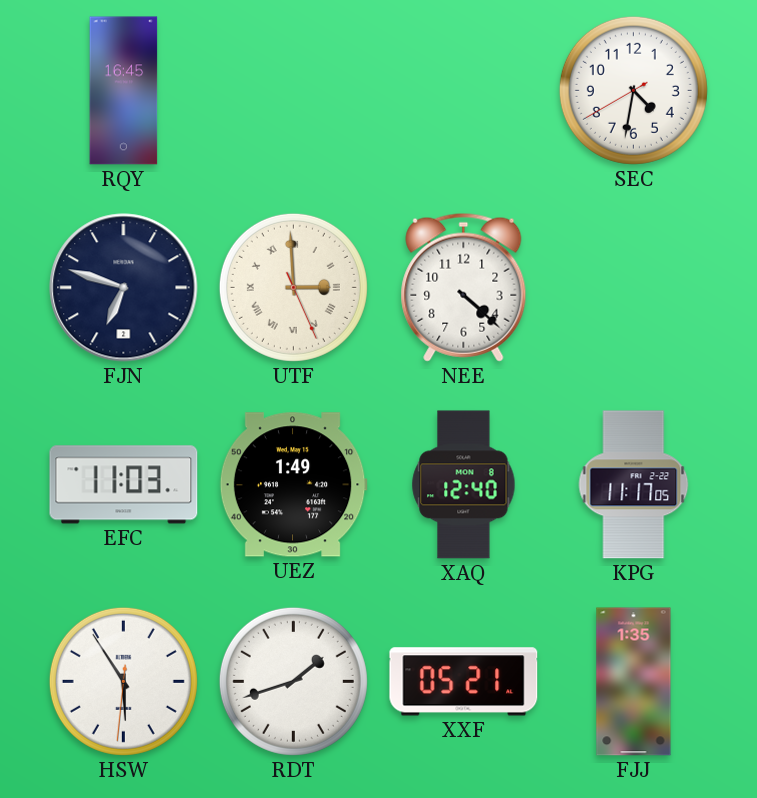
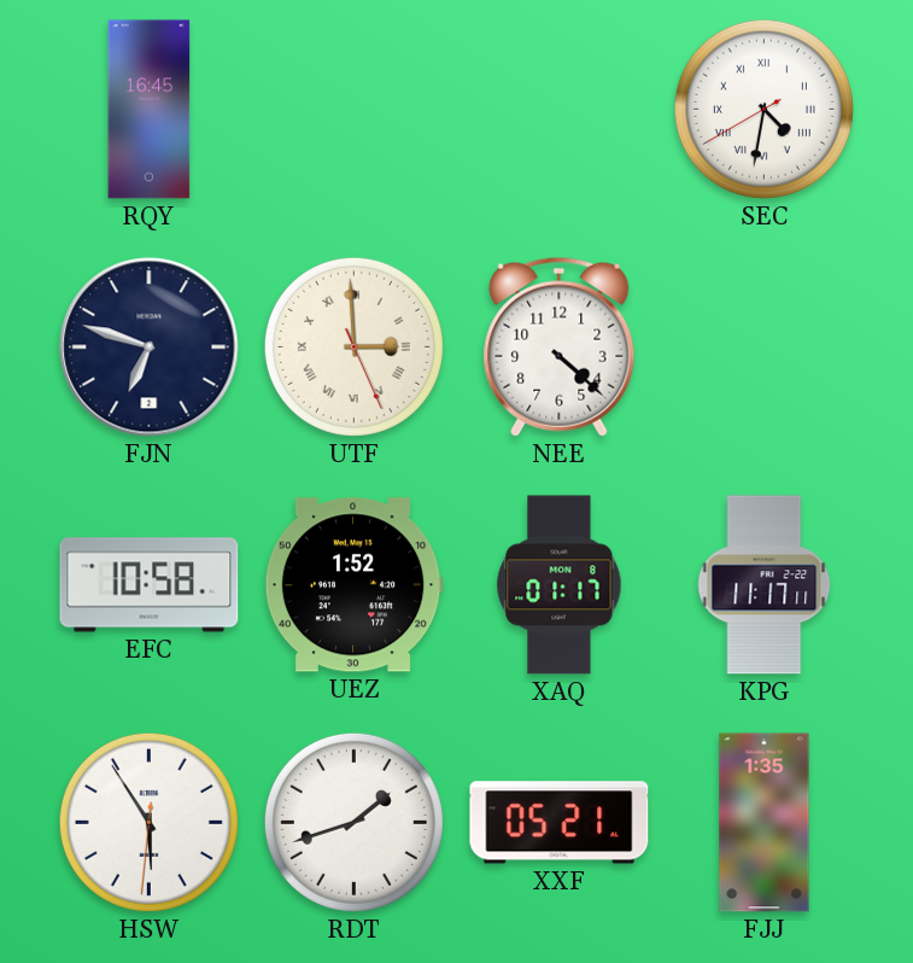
SEC numerals: Arabic -> Roman (763, 109)
EFC: 11:03 -> 10:58 (150, 585)
UEZ: 1:49 -> 1:52 (353, 585)
XAQ: 12:40 -> 01:17 (560, 585)
KPG: 11:17:05 -> 11:17:11 (765, 585)
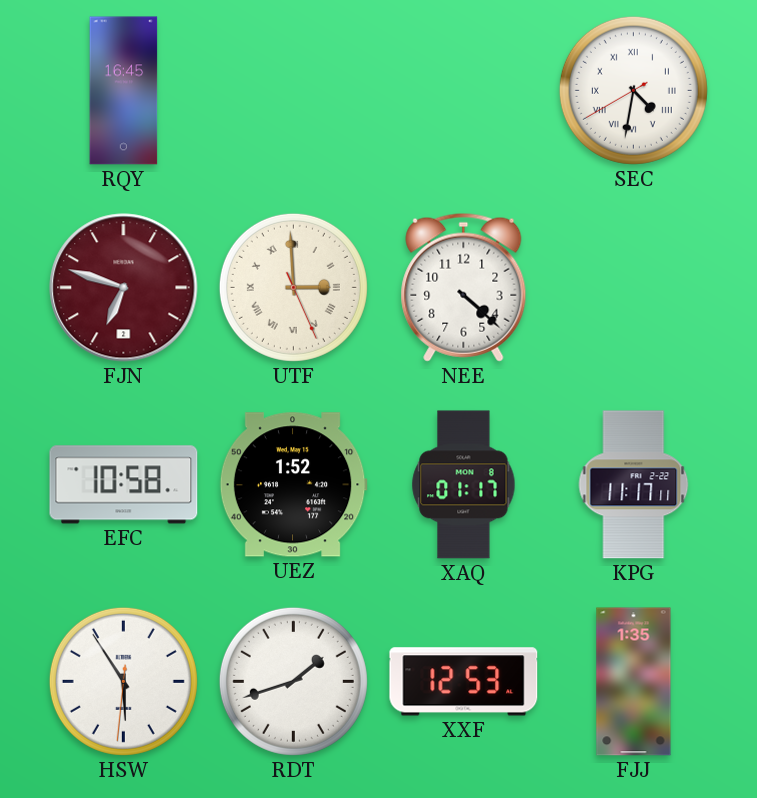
FJN dial: navy -> burgundy (124, 288)
XXF: 05:21 -> 12:53 (464, 682)
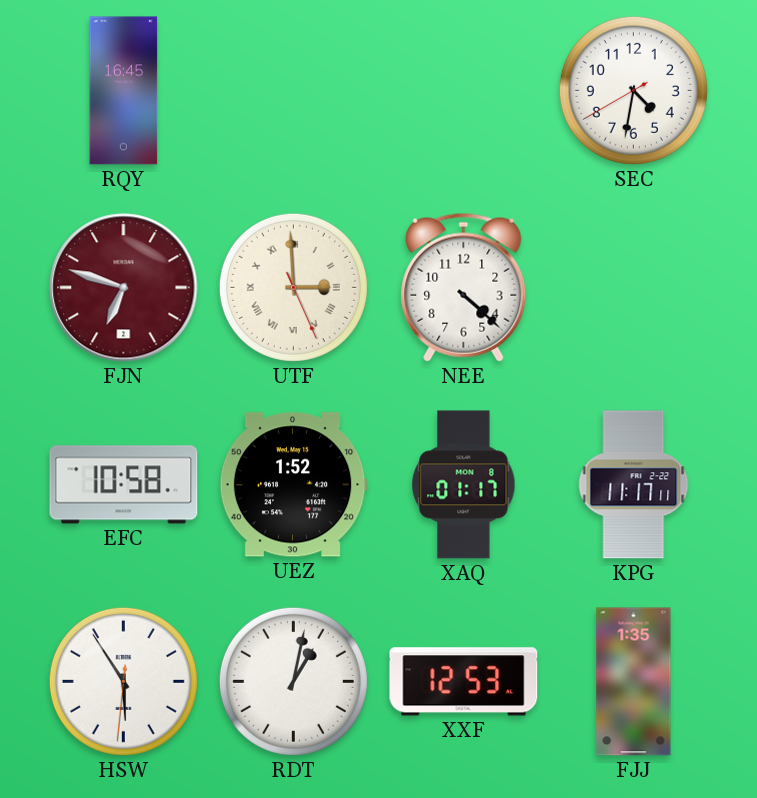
SEC numerals: Roman -> Arabic (633, 90)
RDT: 1:42 -> 1:02 (293, 681)
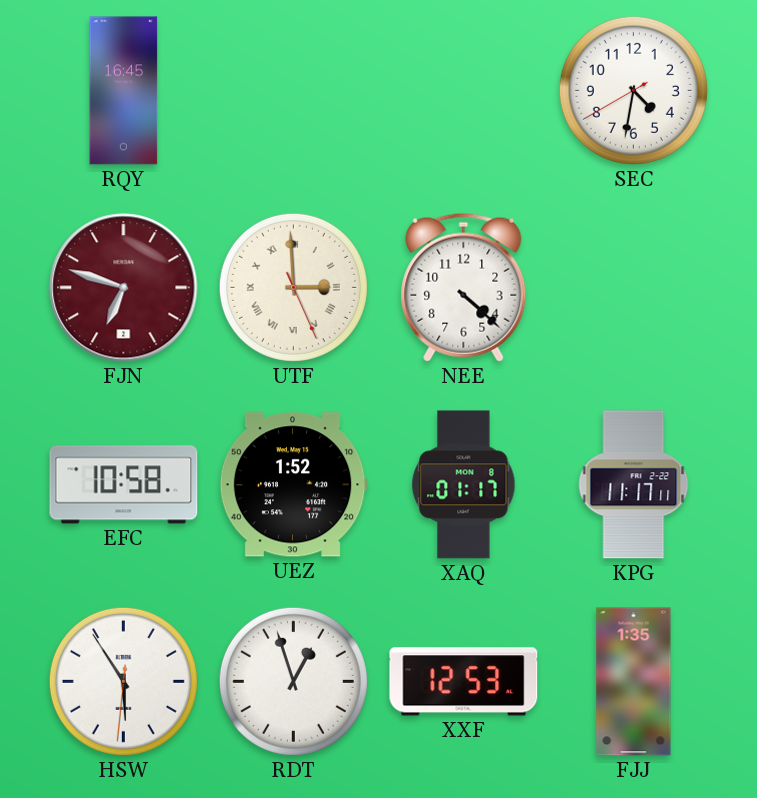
RDT: 1:02 -> 12:57 (293, 681)
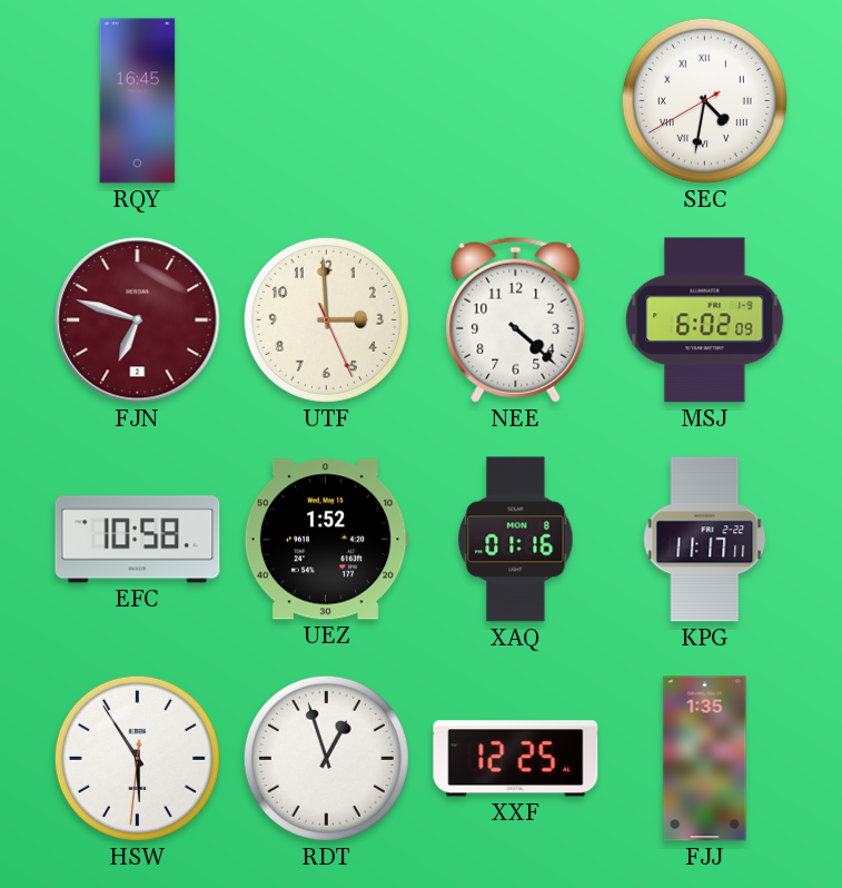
SEC numerals: Arabic -> Roman (704, 100)
UTF numerals: Roman -> Arabic (326, 319)
MSJ: none -> 6:02 (705, 320)
XAQ: 01:17 -> 01:16 (516, 540)
XXF: 12:53 -> 12:25 (516, 759)
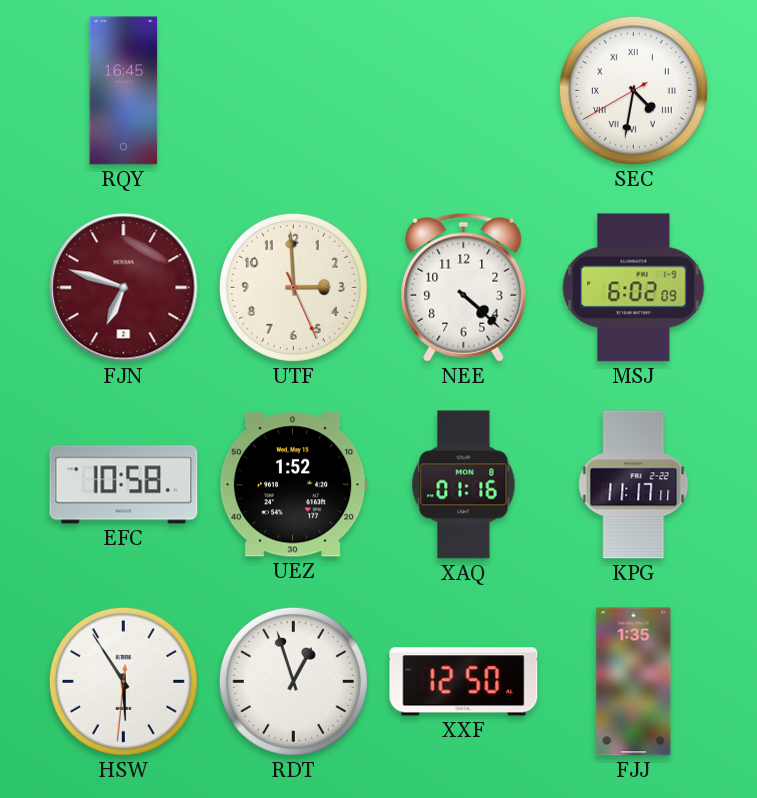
XXF: 12:25 -> 12:50 (464, 682)
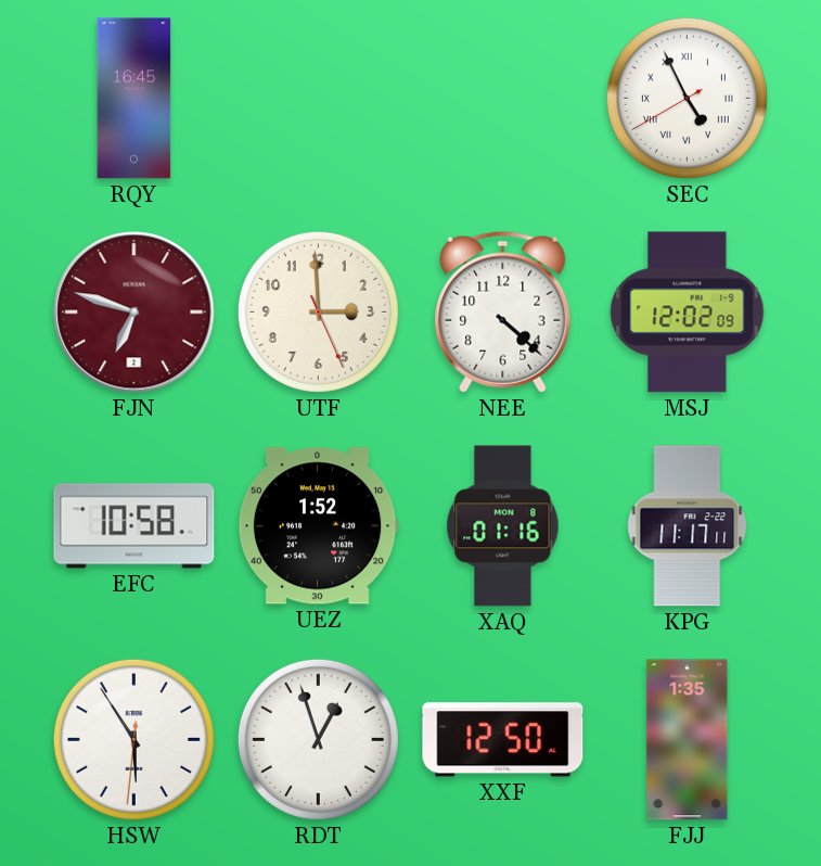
SEC: 4:31 -> 4:55 (687, 98)
MSJ: 6:02 -> 12:02 (688, 313)
